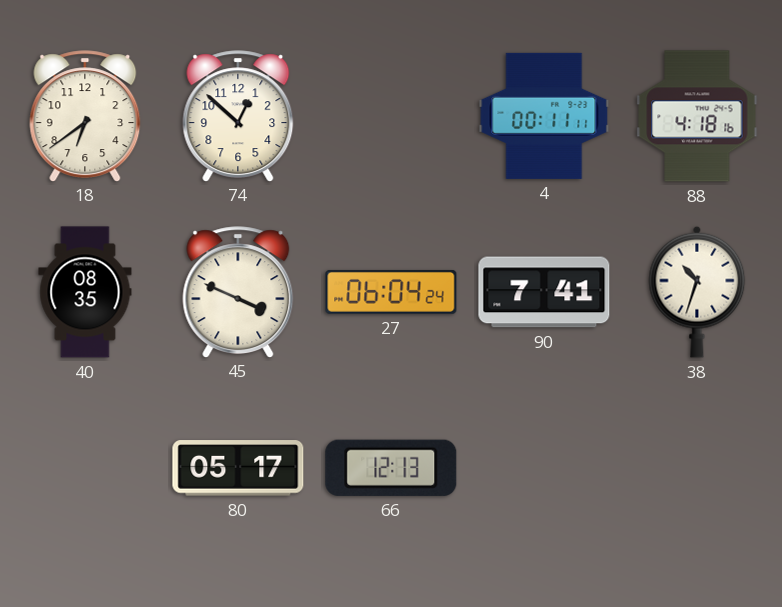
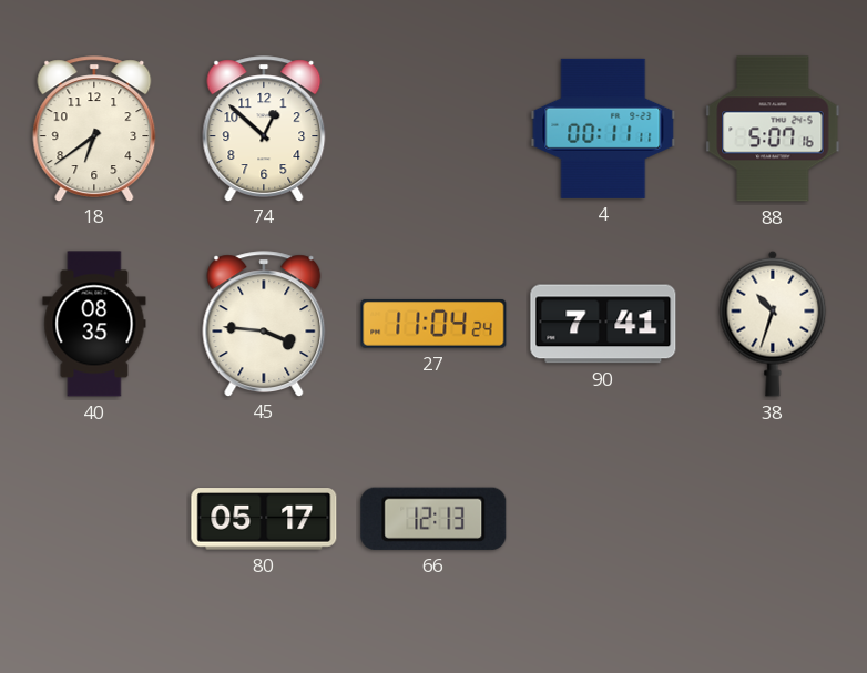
88: 4:18 -> 5:07 (773, 129)
45: 3:49 -> 3:46 (264, 324)
27: 06:04 -> 11:04 (433, 324)
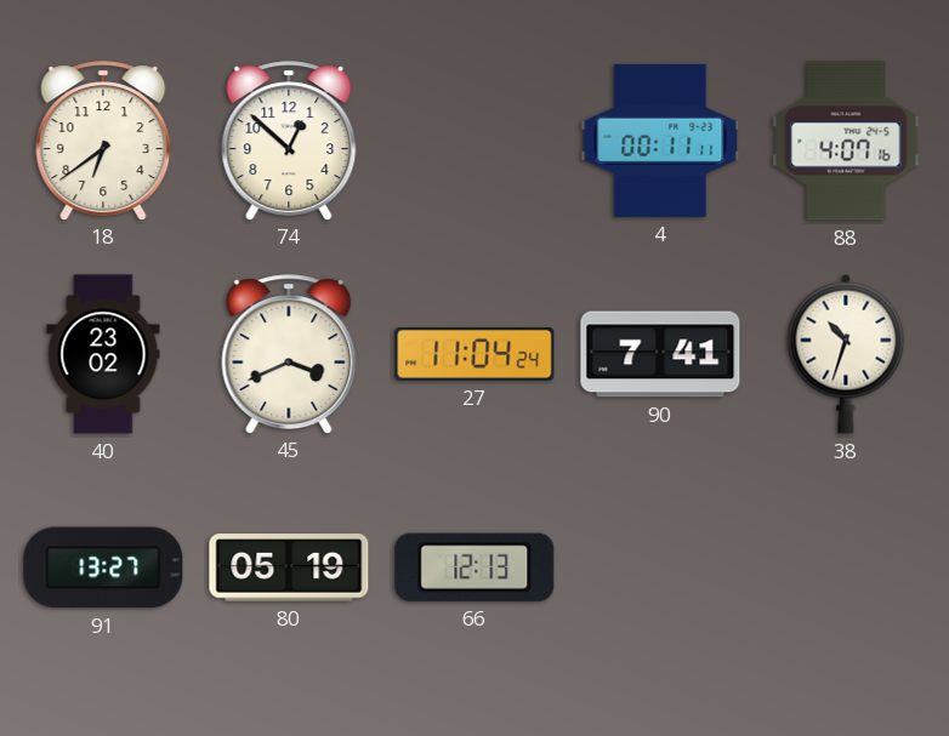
88: 5:07 -> 4:07 (846, 141)
40: 08:35 -> 23:02 (103, 354)
45: 3:46 -> 3:41 (289, 354)
91: none -> 13:27 (103, 567)
80: 05:17 -> 05:19 (289, 567)
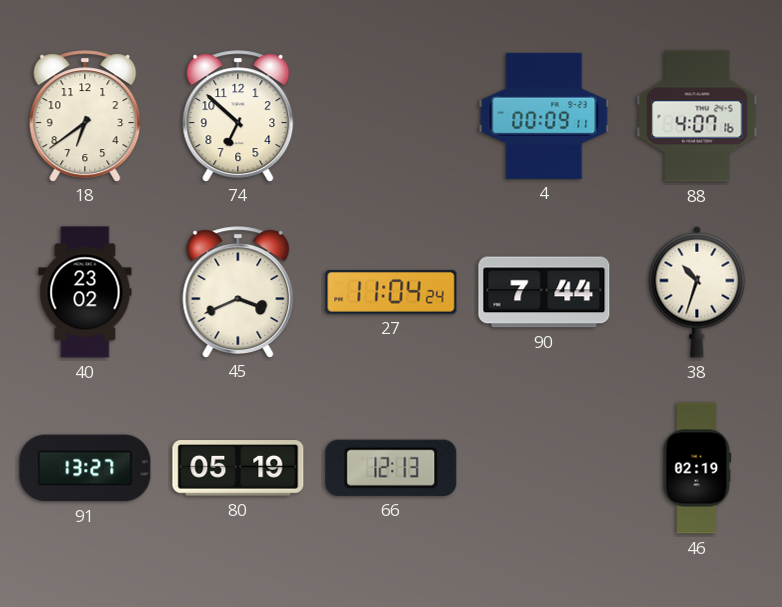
74: 12:52 -> 6:52 (238, 116)
4: 00:11 -> 00:09 (544, 116)
90: 7:41 -> 7:44 (544, 292)
46: none -> 02:19 (697, 468)
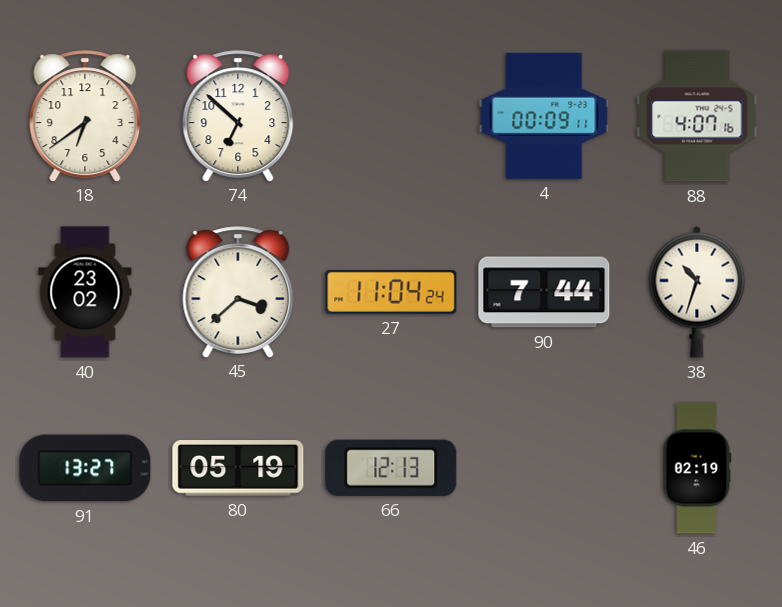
45: 3:41 -> 3:38 (238, 292)
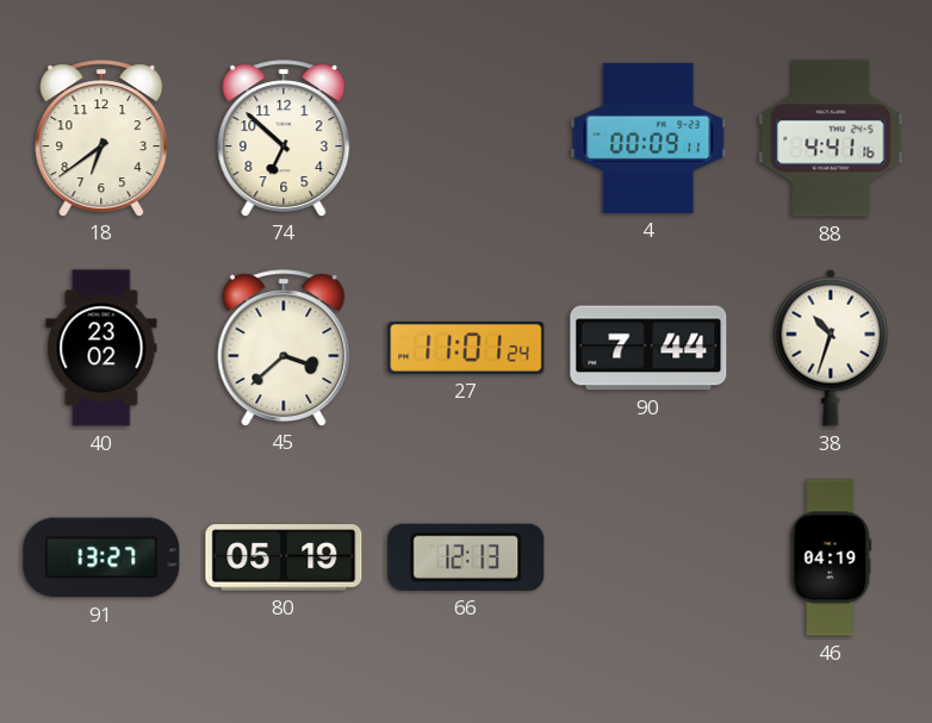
88: 4:07 -> 4:41 (831, 138)
27: 11:04 -> 11:01 (466, 348)
46: 02:19 -> 04:19 (831, 557)
